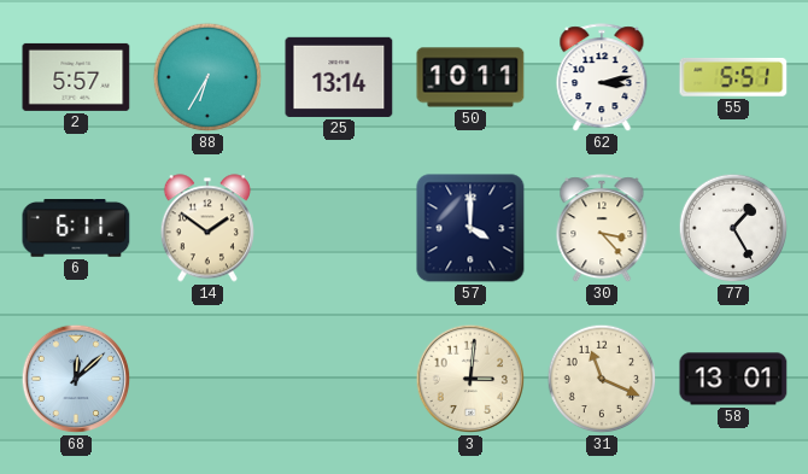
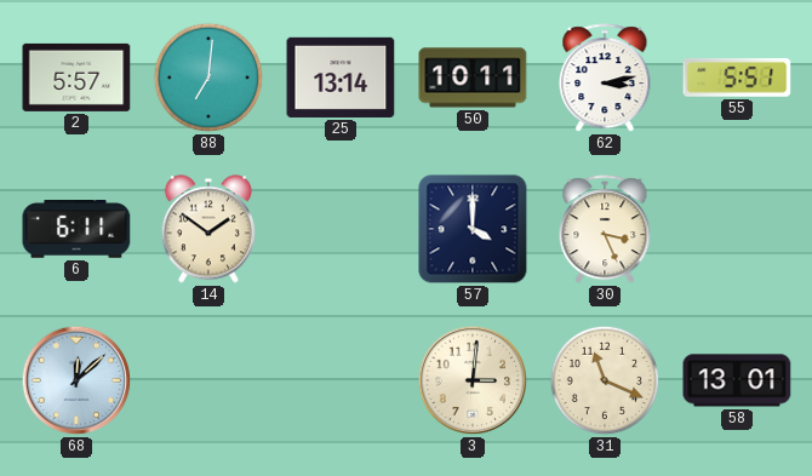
88: 6:35 -> 7:01 (208, 78)
30: 3:23 -> 3:26 (605, 230)
77: 1:25 -> none (733, 228)
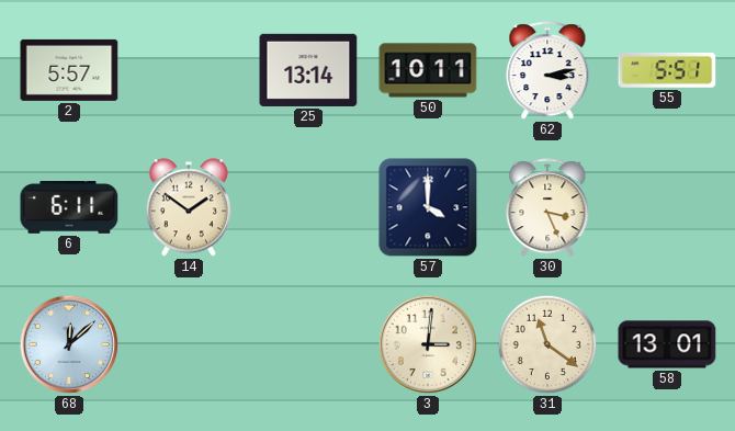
88: 7:01 -> none (208, 78)
31: 11:19 -> 11:21 (547, 344)
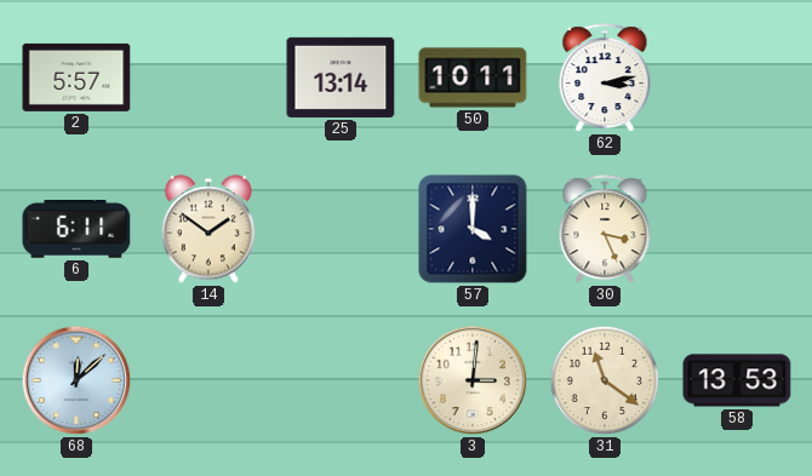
55: 5:51 -> none (667, 70)
58: 13:01 -> 13:53 (737, 380)
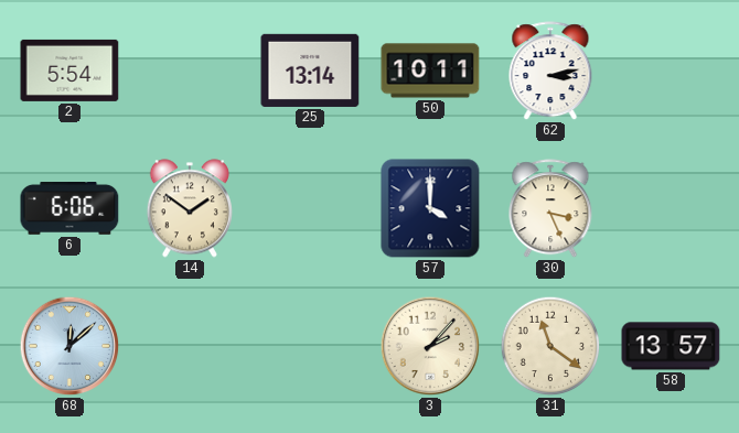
2: 5:57 -> 5:54 (69, 71)
6: 6:11 -> 6:06 (69, 209)
3: 3:01 -> 2:07 (430, 346)
58: 13:53 -> 13:57 (671, 346)
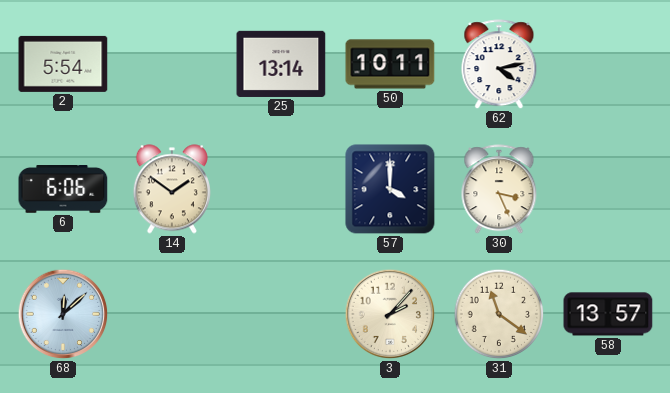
62: 3:13 -> 4:13 (499, 65)
